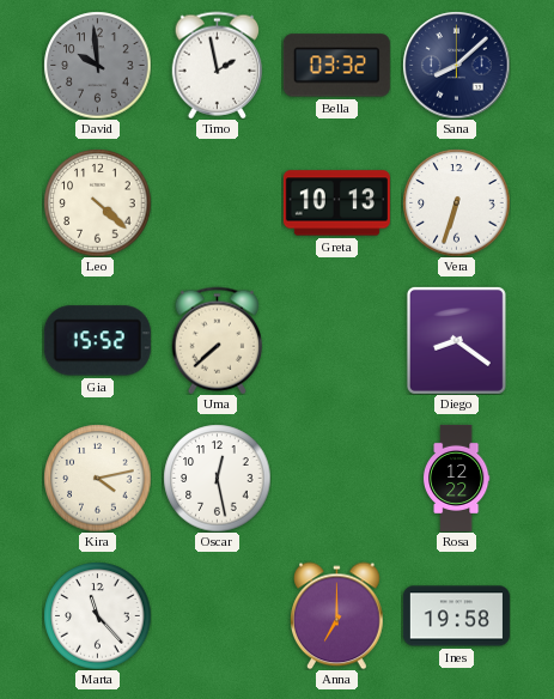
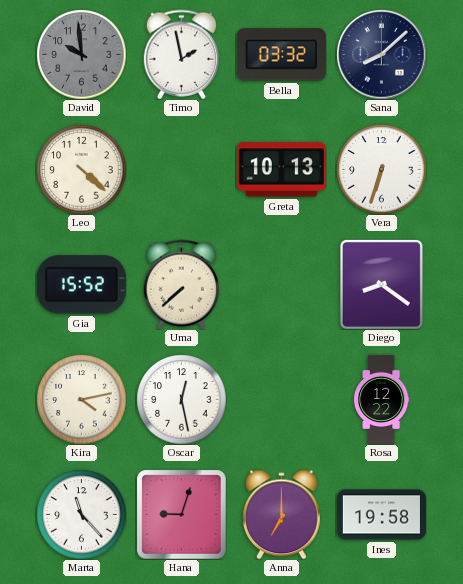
Hana: none -> 9:03 (181, 514)
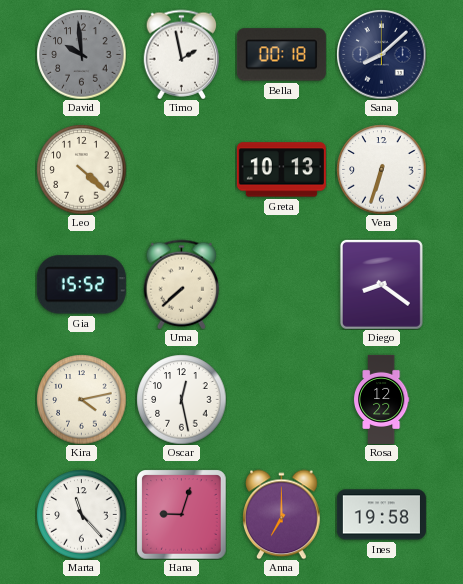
Bella: 03:32 -> 00:18 (281, 55)
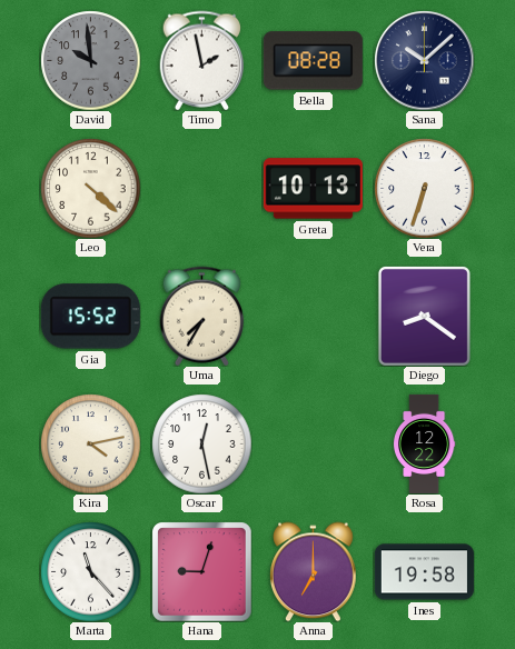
Bella: 00:18 -> 08:28 (313, 61)
Sana: 8:08 -> 10:08 (424, 60)
Uma: 7:38 -> 7:35 (202, 316)
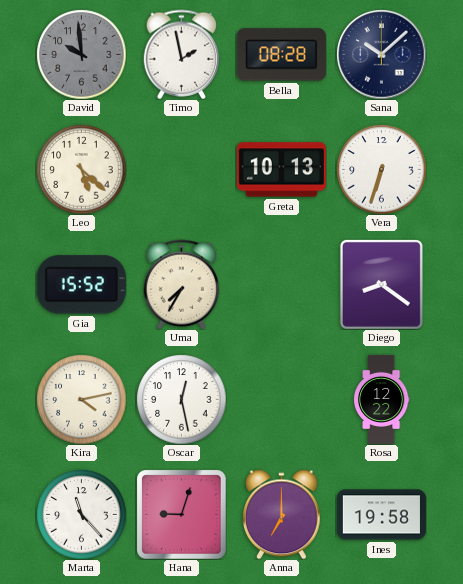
Leo: 4:22 -> 5:22 (81, 169)
